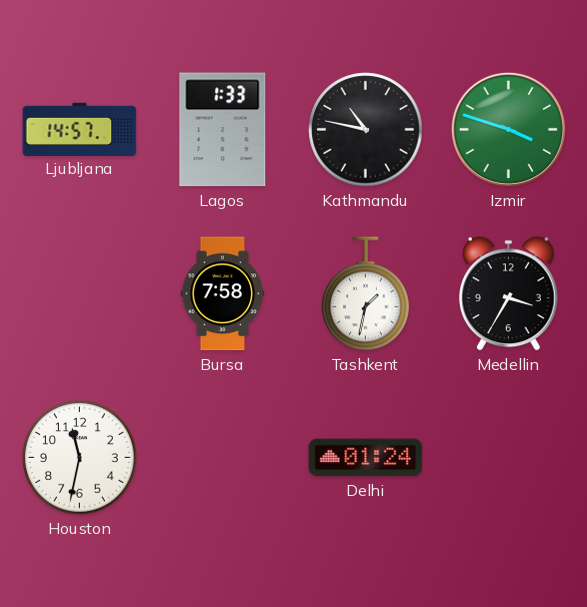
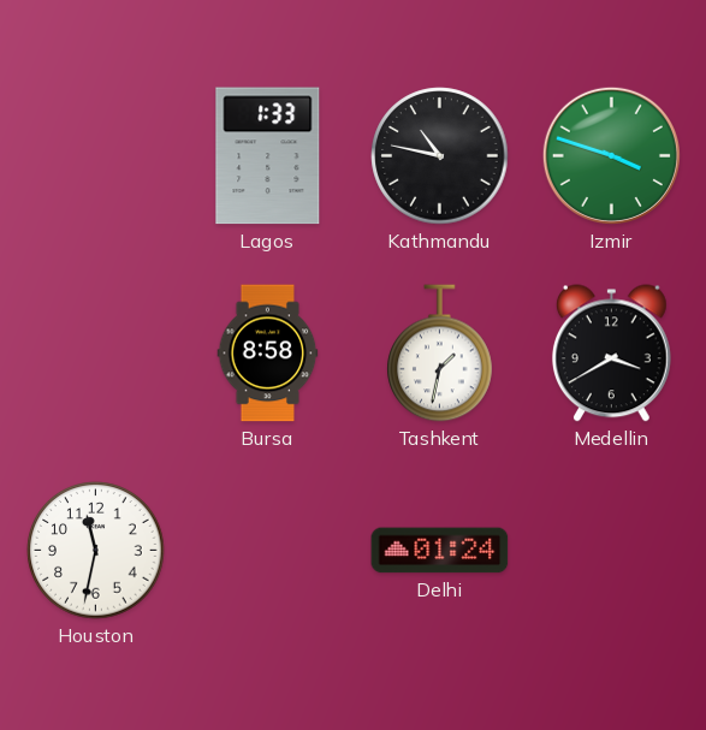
Ljubljana: 14:57 -> none (80, 129)
Bursa: 7:58 -> 8:58 (268, 354)
Medellin: 3:35 -> 3:40 (611, 354)
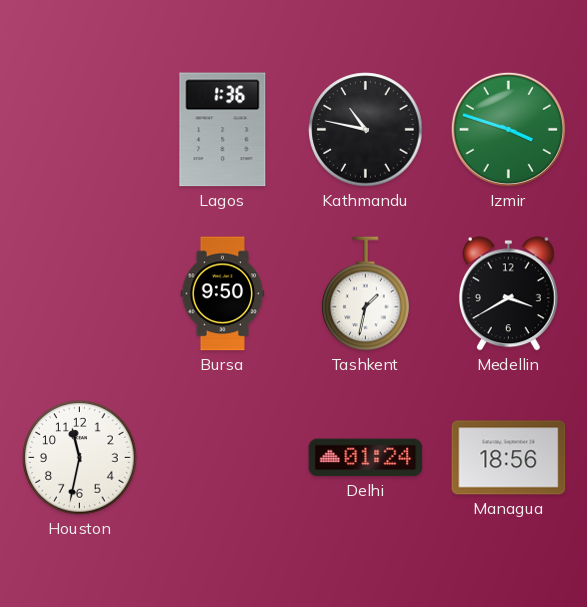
Lagos: 1:33 -> 1:36 (223, 130)
Bursa: 8:58 -> 9:50 (223, 294)
Managua: none -> 18:56 (509, 458)
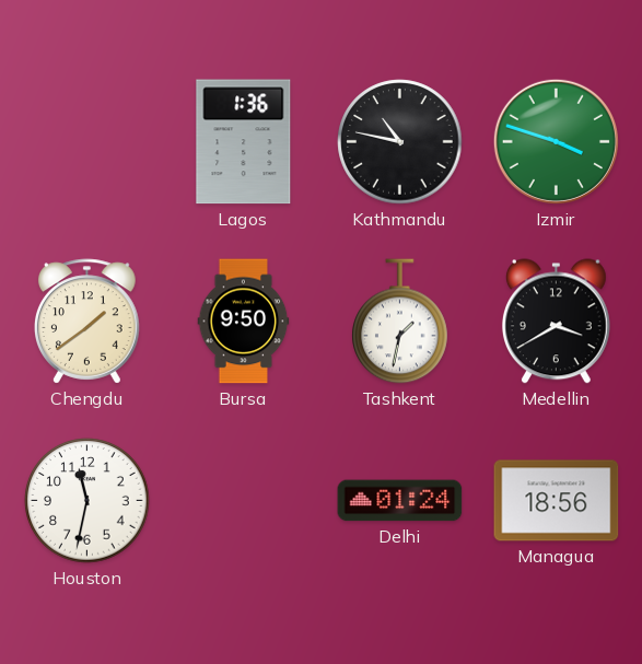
Chengdu: none -> 1:39 (87, 322)
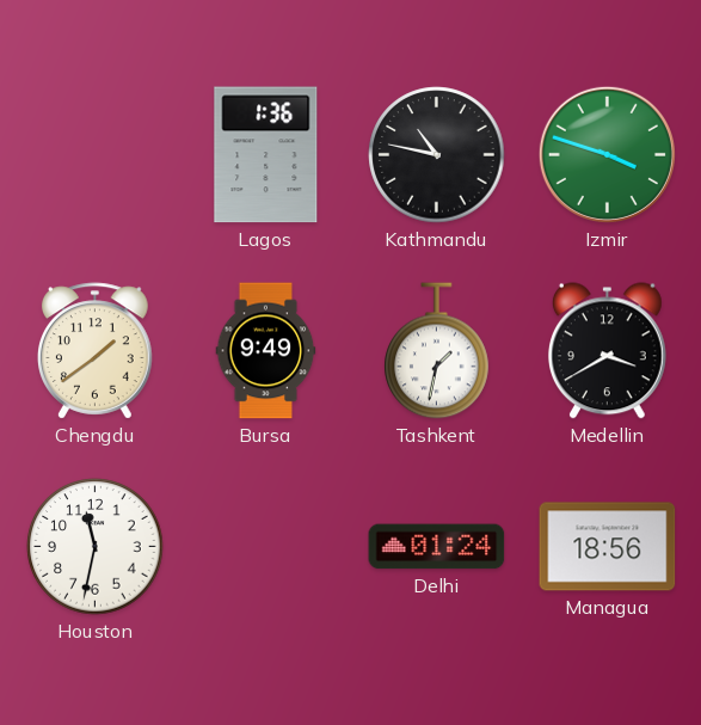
Bursa: 9:50 -> 9:49 (266, 351)
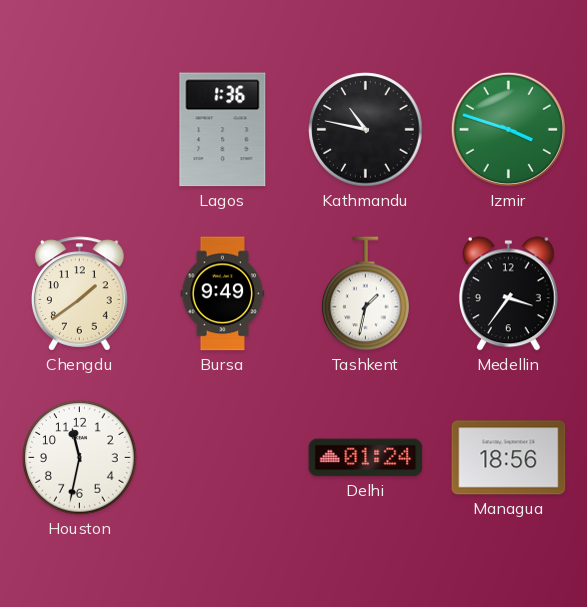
Medellin: 3:40 -> 3:36 (508, 294)
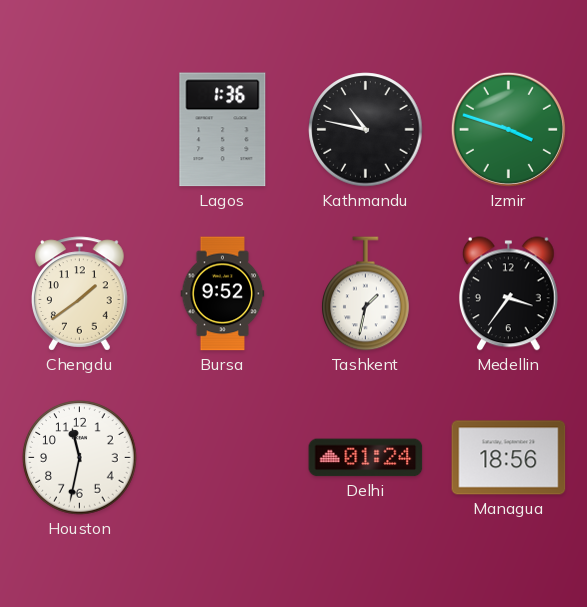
Bursa: 9:49 -> 9:52 (223, 294)
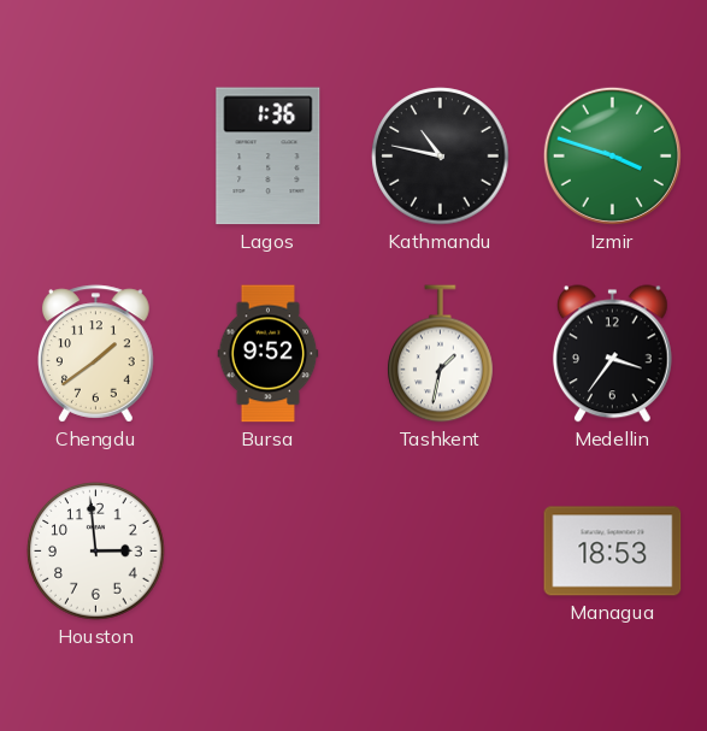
Houston: 11:32 -> 2:59 (96, 552)
Delhi: 01:24 -> none (366, 458)
Managua: 18:56 -> 18:53 (613, 552)
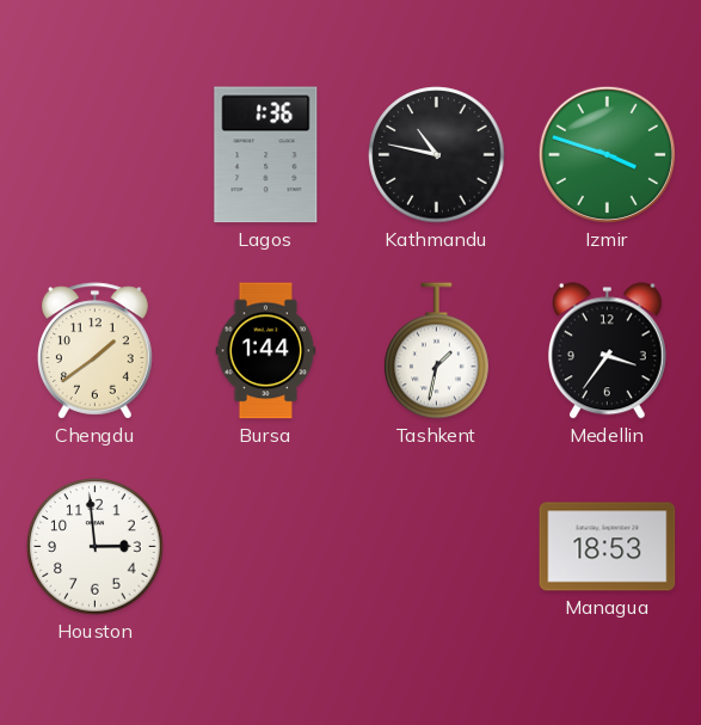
Bursa: 9:52 -> 1:44 (266, 351)
